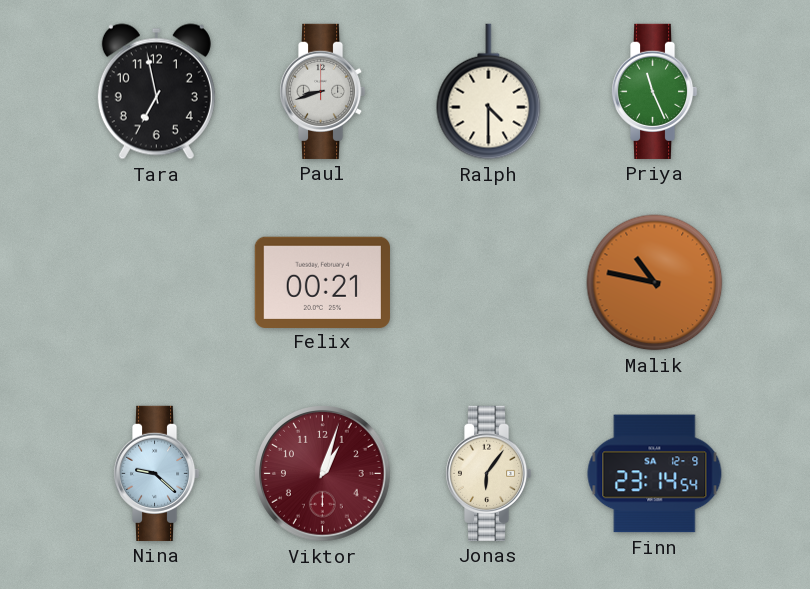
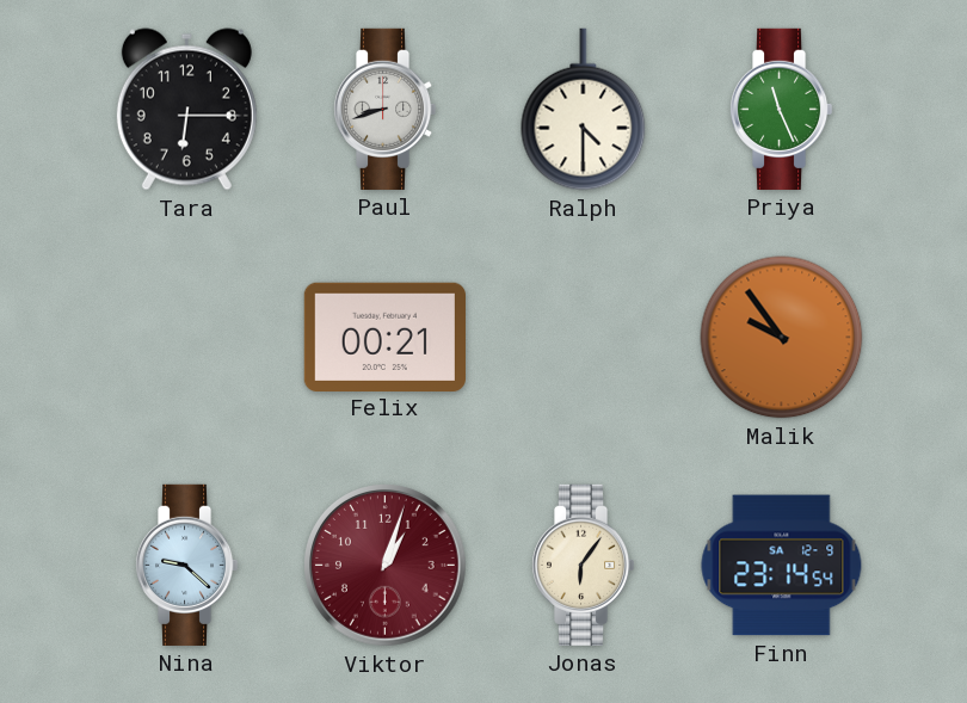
Tara: 6:58 -> 6:15 (186, 110)
Malik: 10:47 -> 9:54 (782, 338)
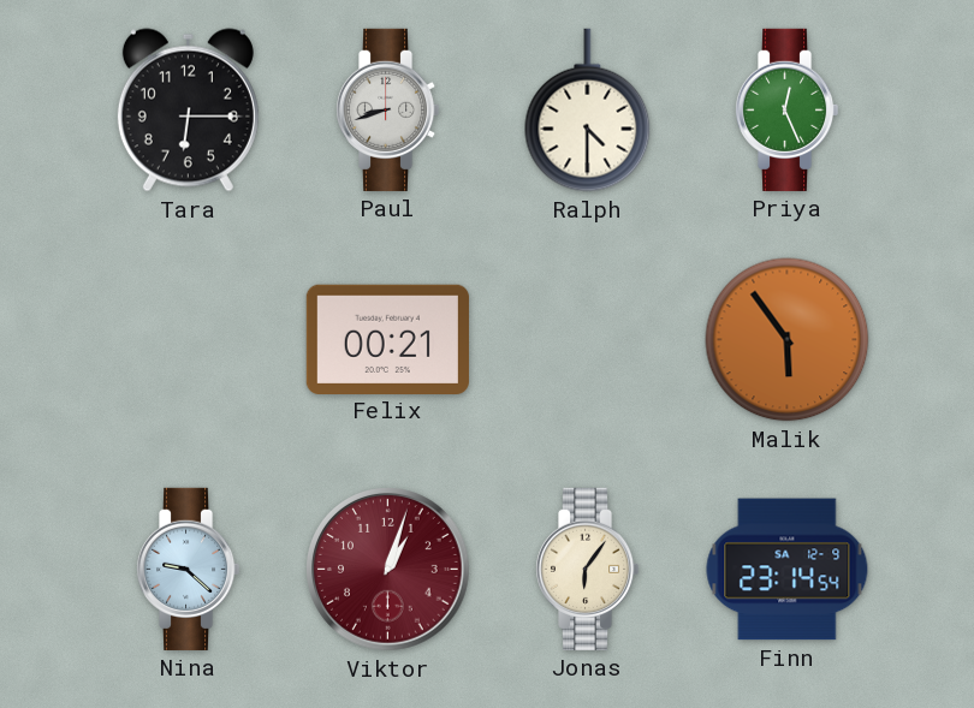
Priya: 11:26 -> 12:26 (786, 109)
Malik: 9:54 -> 5:54 (788, 340)
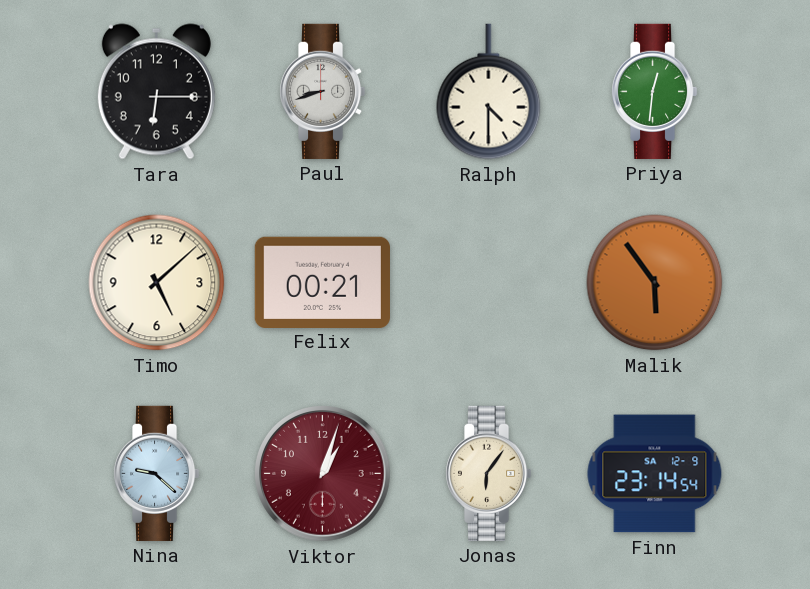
Priya: 12:26 -> 12:31 (654, 91)
Timo: none -> 5:08 (157, 283)
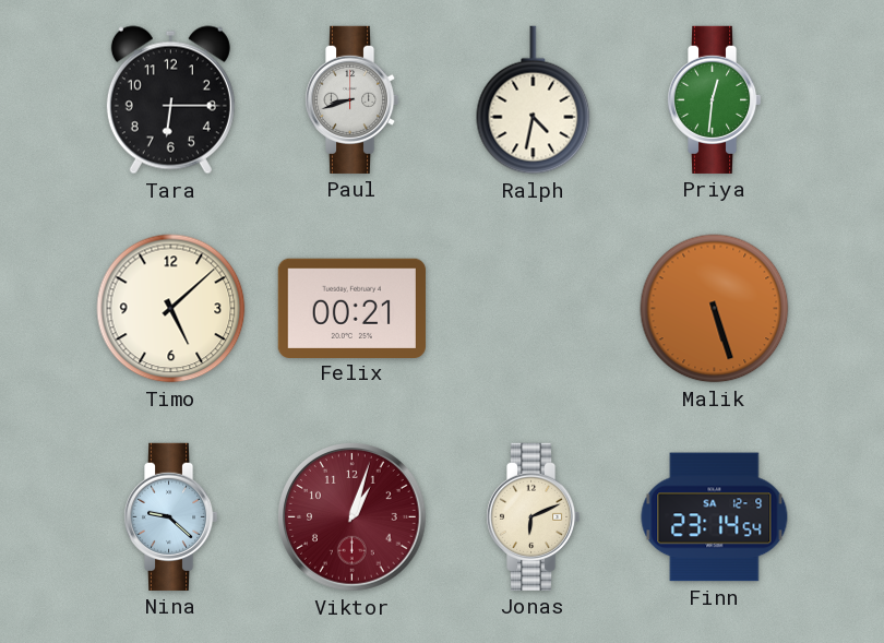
Ralph: 4:30 -> 4:32 (534, 100)
Malik: 5:54 -> 5:27 (715, 309)
Jonas: 6:06 -> 6:11 (533, 516)
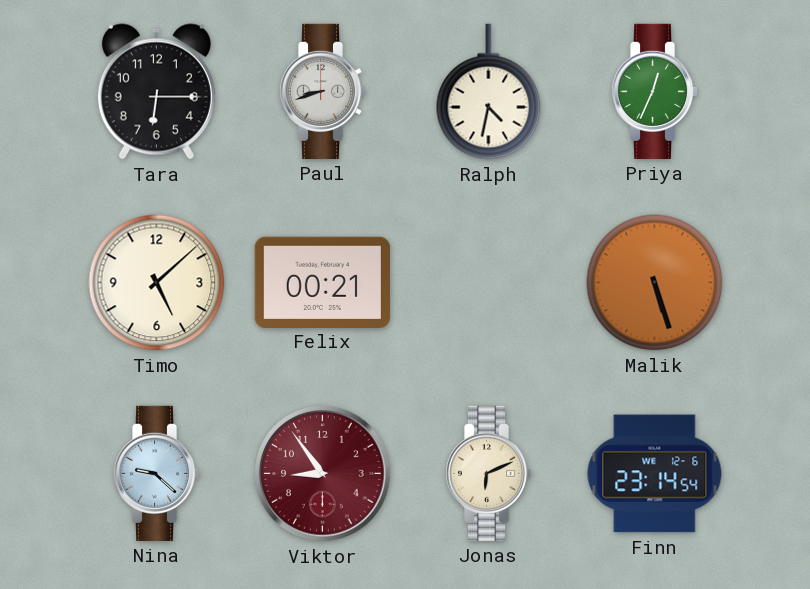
Priya: 12:31 -> 12:34 (654, 91)
Viktor: 1:03 -> 8:54 (323, 474)
Finn date: SA 12-9 -> WE 12-6 (655, 474)
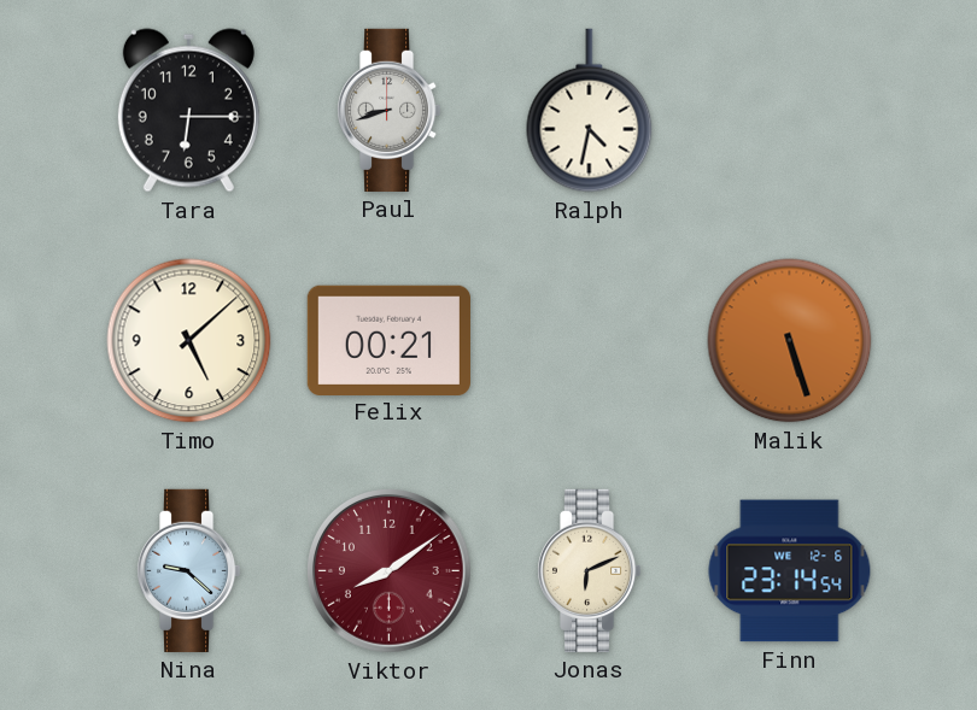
Priya: 12:34 -> none (654, 91)
Viktor: 8:54 -> 8:09 (390, 571)
